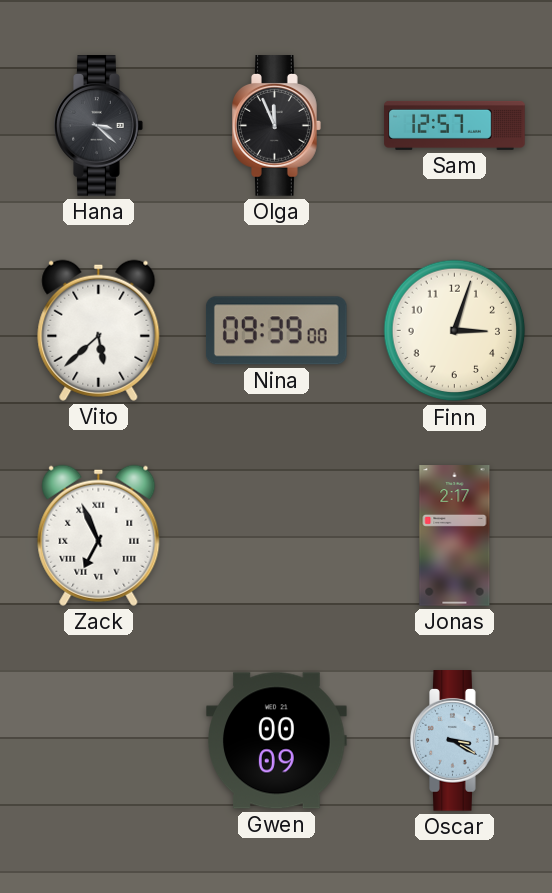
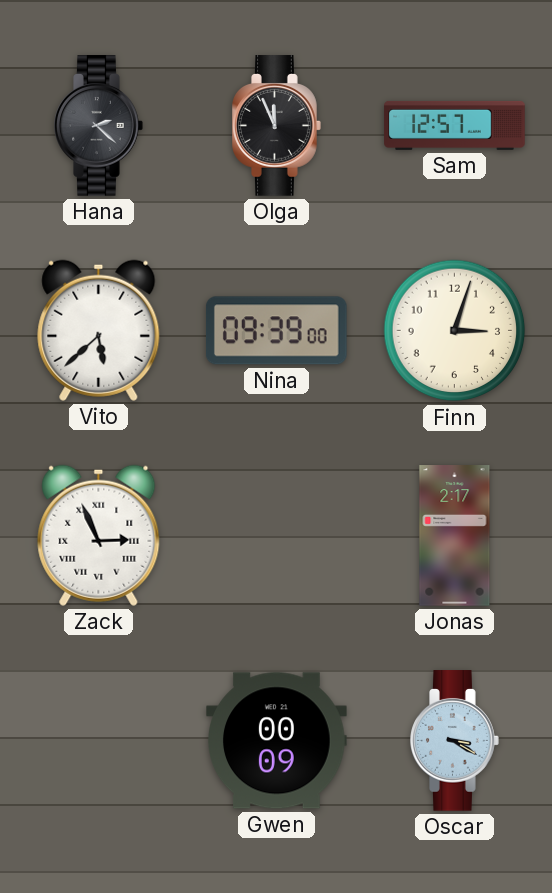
Hana: 3:22 -> 2:22 (99, 126)
Zack: 6:56 -> 2:56 (99, 535)
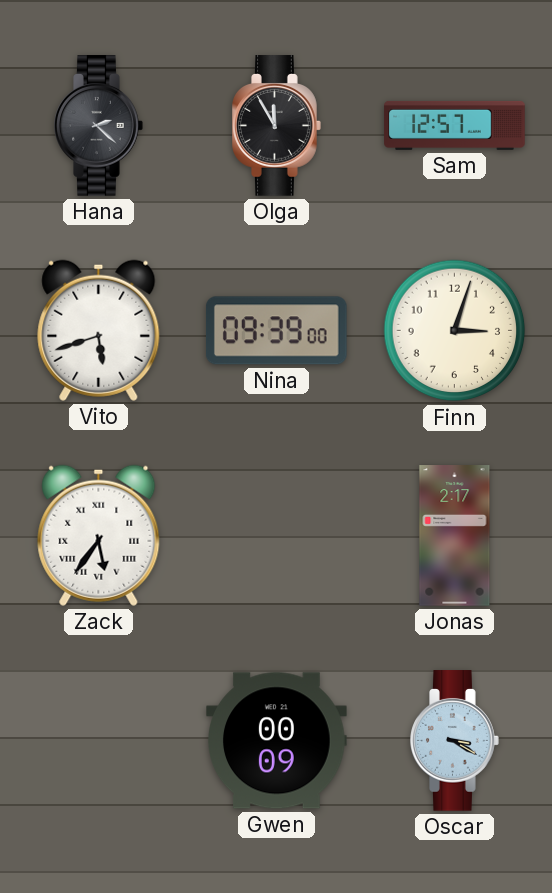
Olga: 11:56 -> 11:55 (277, 126)
Vito: 5:38 -> 5:42 (99, 330)
Zack: 2:56 -> 5:36 (99, 535)
